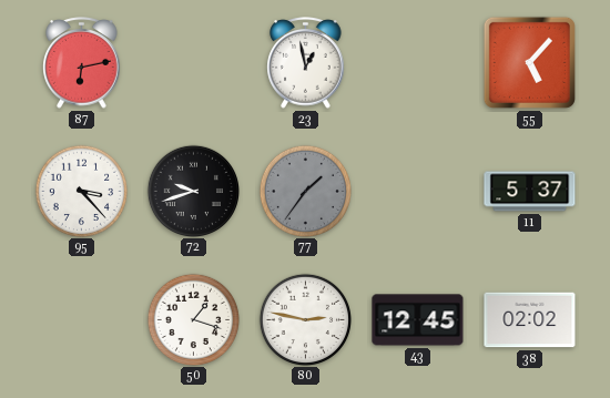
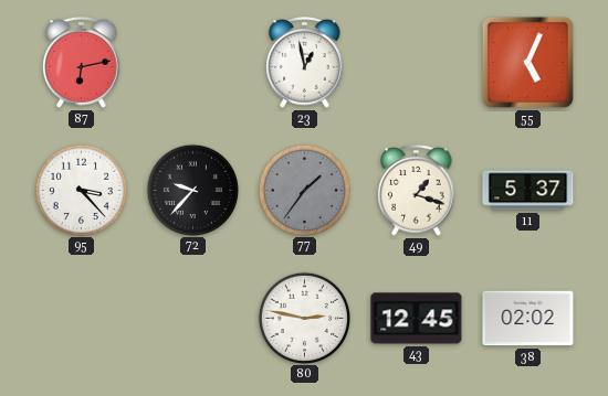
55: 5:07 -> 5:04 (527, 62)
72: 9:42 -> 9:37 (192, 190)
49: none -> 1:18 (417, 191)
50: 1:18 -> none (193, 319)
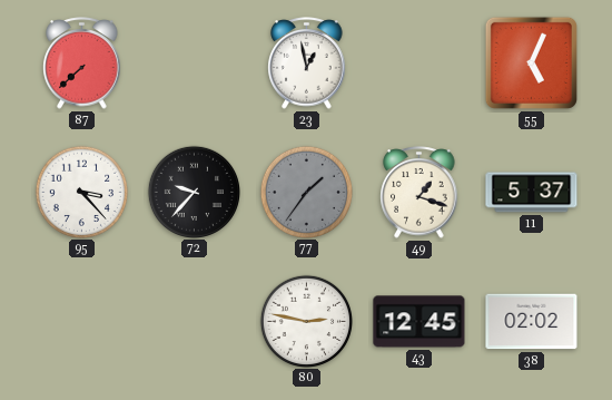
87: 6:13 -> 7:38 (82, 64)
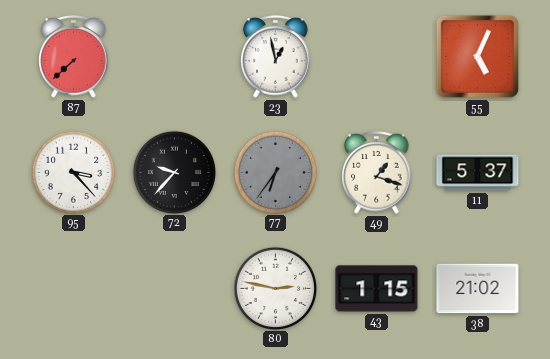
77: 1:36 -> 6:36 (275, 172)
43: 12:45 -> 1:15 (377, 289)
38: 02:02 -> 21:02 (478, 289)
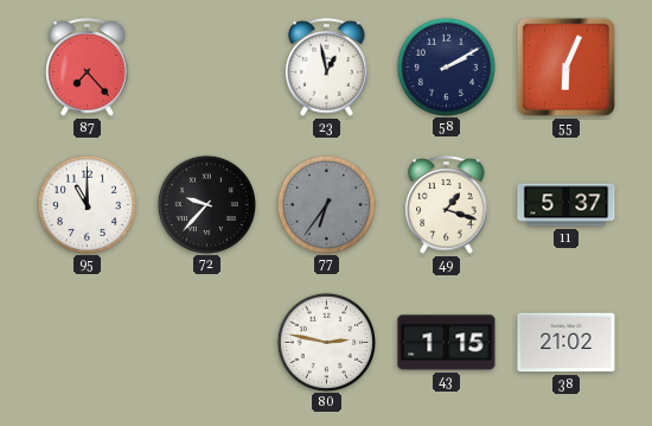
87: 7:38 -> 7:23 (88, 68)
58: none -> 2:10 (446, 66)
55: 5:04 -> 6:04 (565, 66)
95: 3:23 -> 11:00 (87, 204)
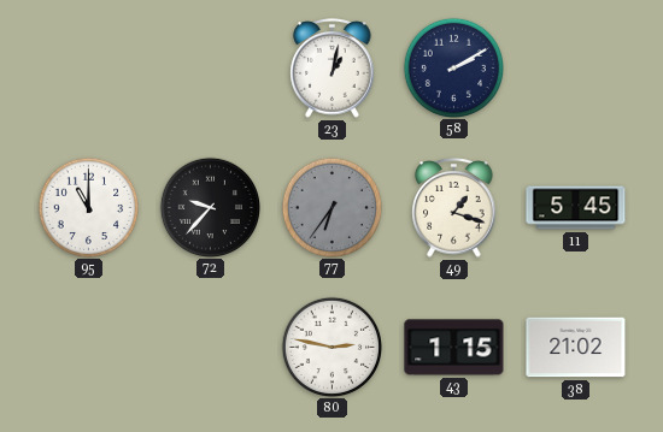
87: 7:23 -> none (88, 68)
23: 12:58 -> 1:02 (333, 69)
55: 6:04 -> none (565, 66)
11: 5:37 -> 5:45 (576, 208)
